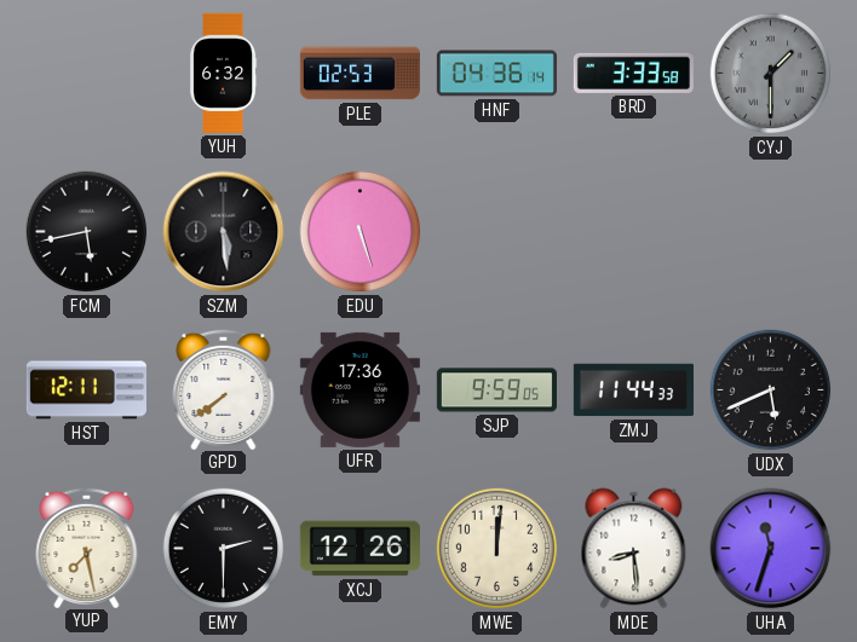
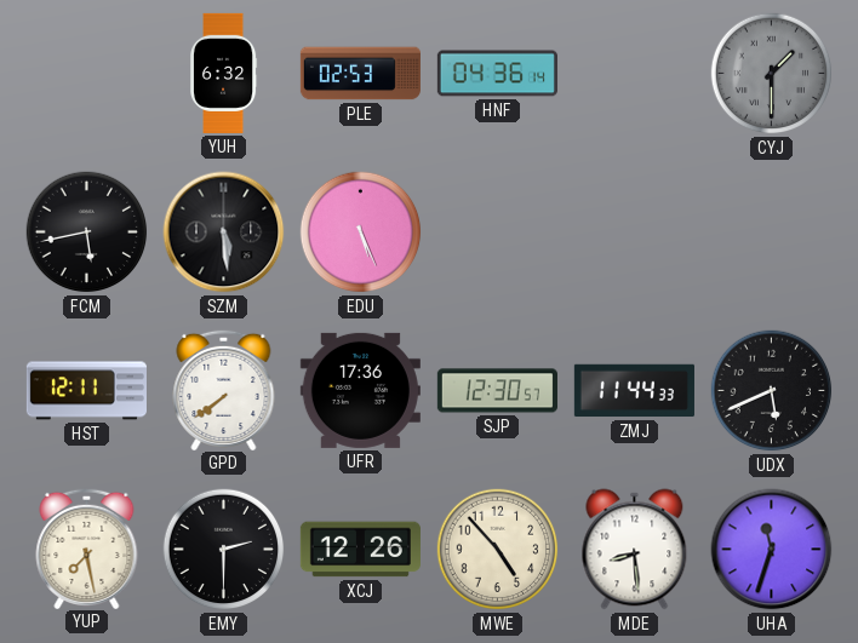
BRD: 3:33 -> none (633, 73)
EDU: 5:27 -> 5:26 (361, 232)
SJP: 9:59 -> 12:30 (497, 391)
MWE: 12:01 -> 4:53 (498, 550)
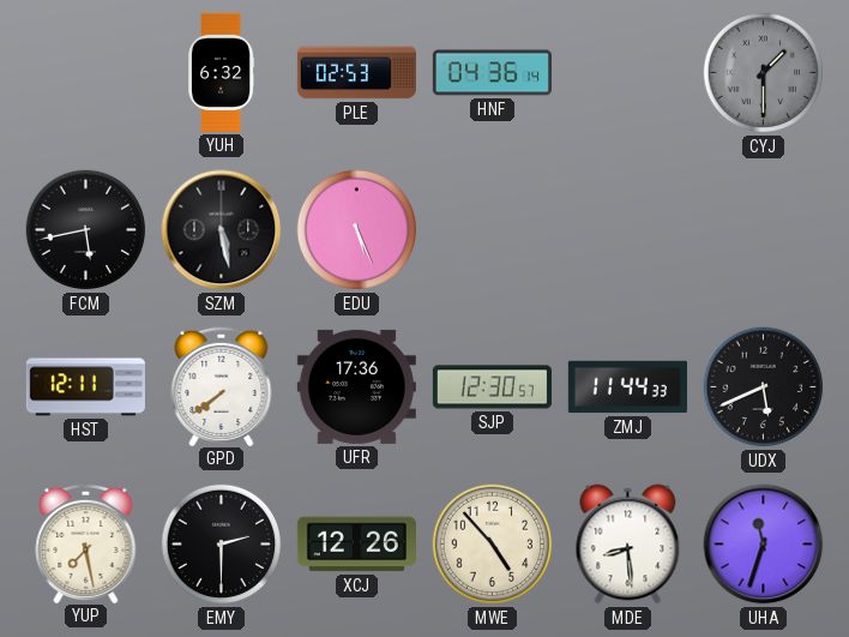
SZM: 5:29 -> 5:28 (222, 230)
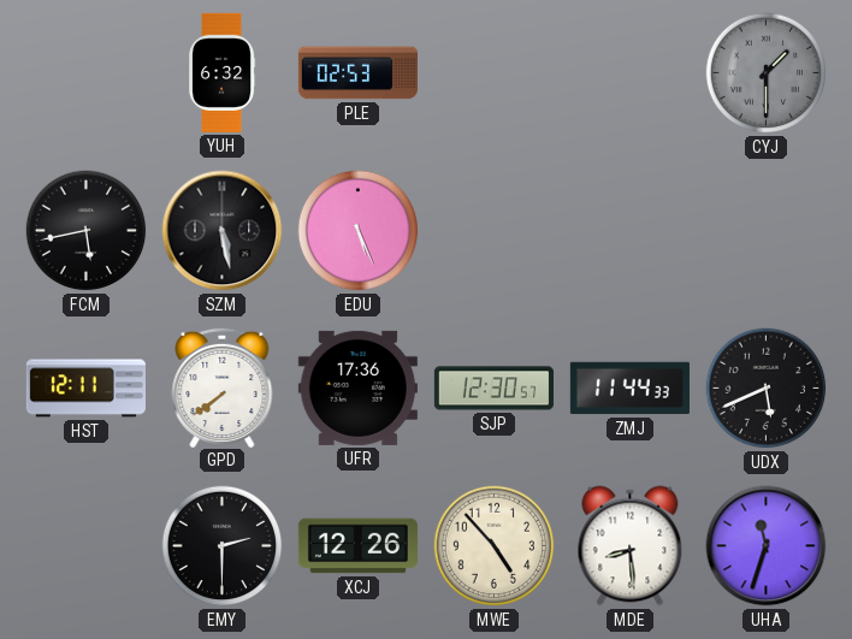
HNF: 04:36 -> none (492, 73)
YUP: 7:28 -> none (86, 542)
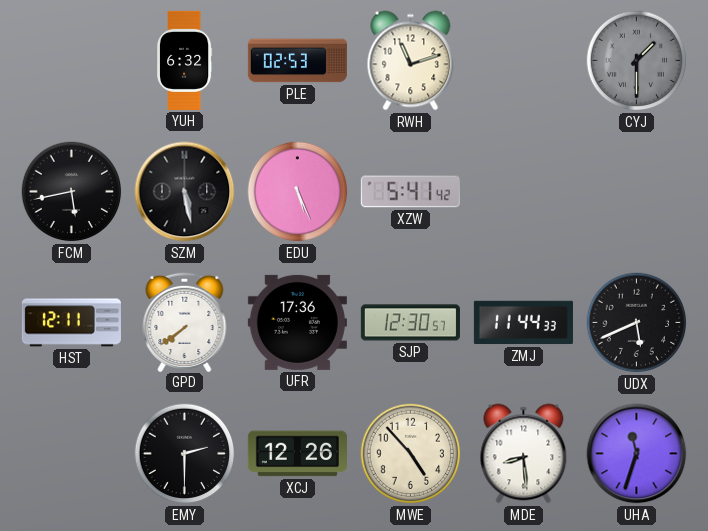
RWH: none -> 11:12 (411, 61)
XZW: none -> 5:41 (410, 192)
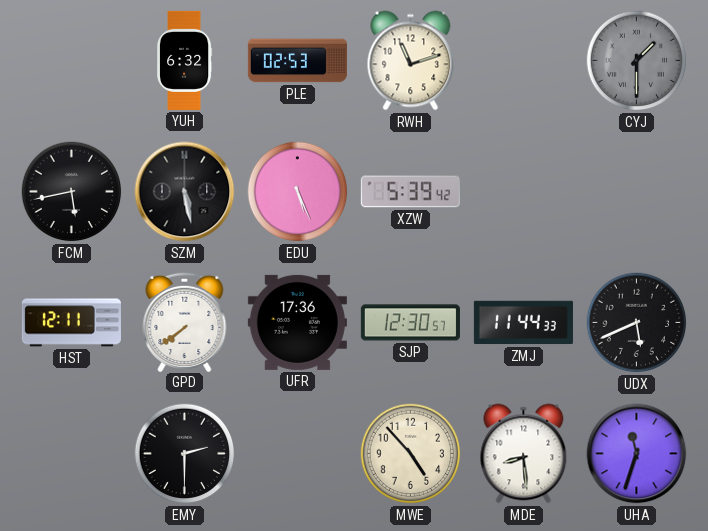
XZW: 5:41 -> 5:39 (410, 192)
XCJ: 12:26 -> none (297, 454)
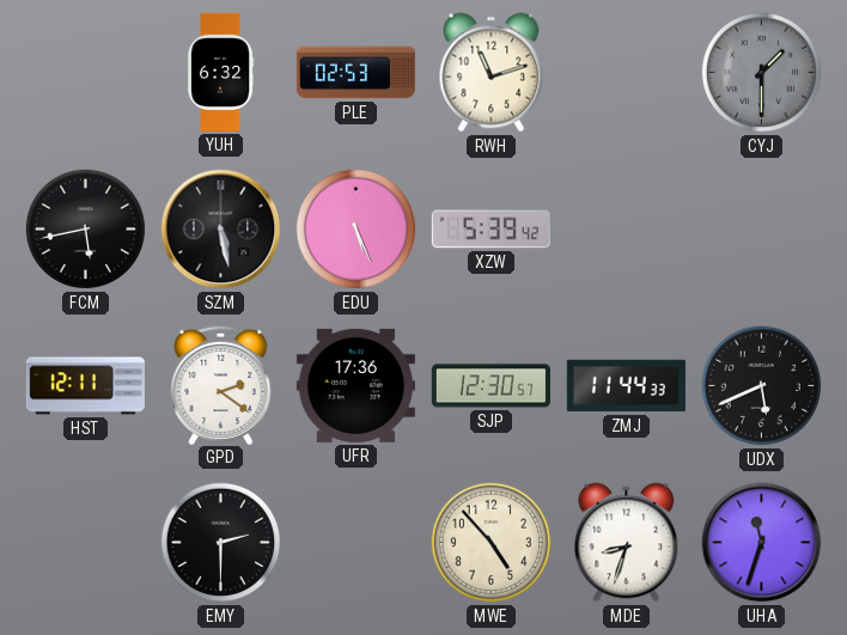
GPD: 7:39 -> 2:21 (221, 384)
MDE: 8:29 -> 8:33 (627, 543)
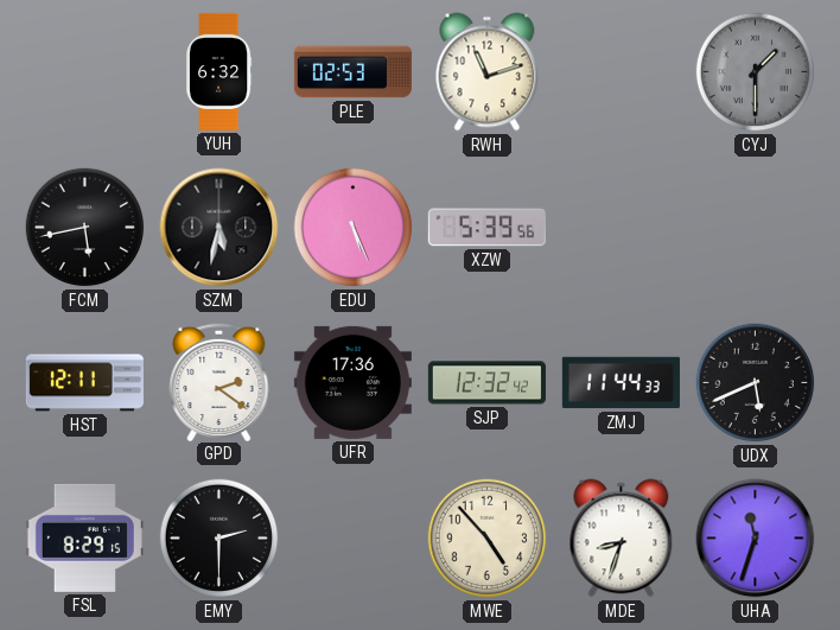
SZM: 5:28 -> 5:32 (219, 228)
XZW: 5:39:42 -> 5:39:56 (486, 228)
SJP: 12:30 -> 12:32 (486, 383)
FSL: none -> 8:29 (84, 537)
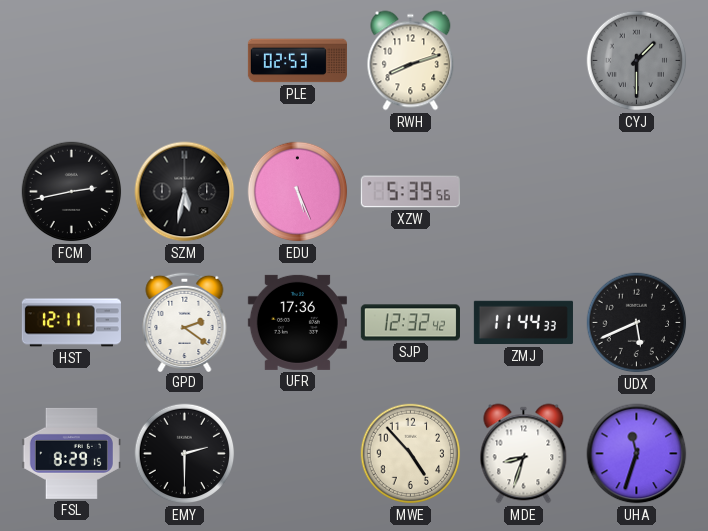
YUH: 6:32 -> none (218, 71)
RWH: 11:12 -> 8:12 (411, 61)
FCM: 5:43 -> 2:43 (72, 192)
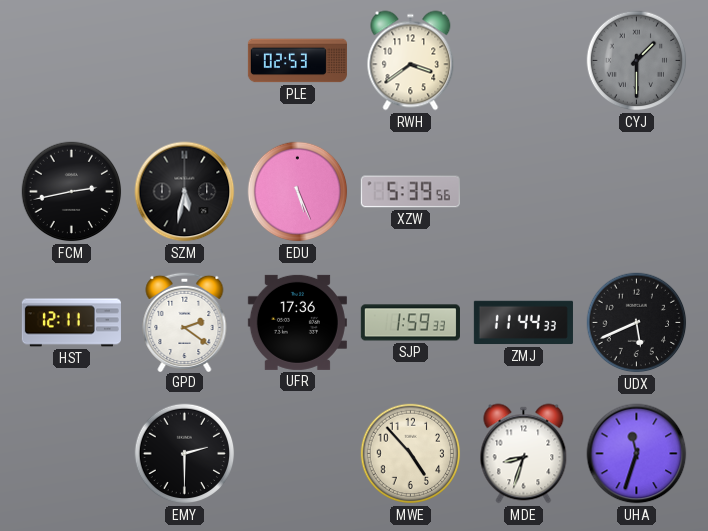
RWH: 8:12 -> 3:39 (411, 61)
SJP: 12:32 -> 1:59 (410, 323)
FSL: 8:29 -> none (71, 453)
